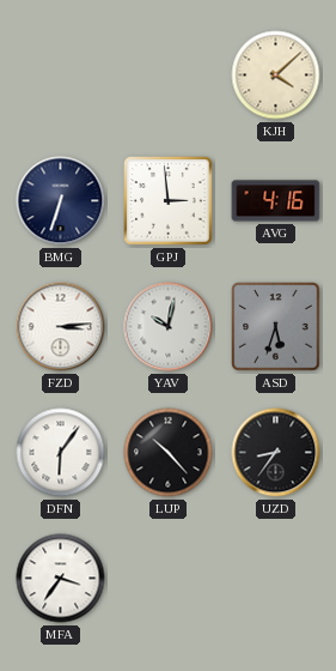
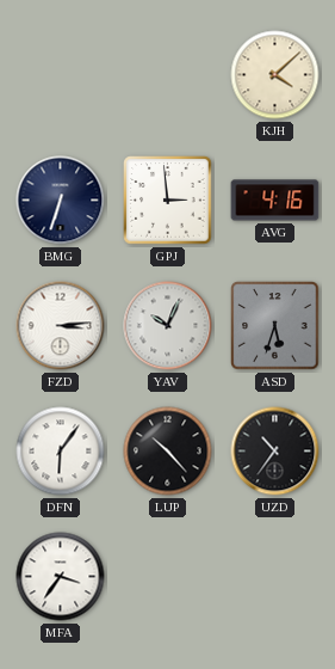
YAV: 10:02 -> 10:04 (168, 326)
UZD: 8:36 -> 10:36 (275, 452)
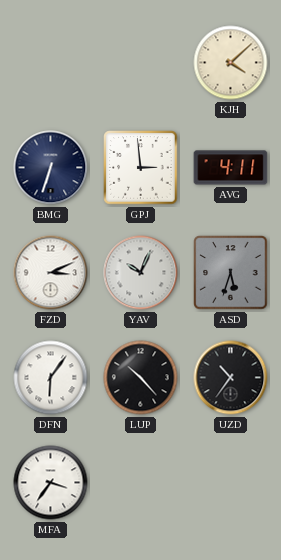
AVG: 4:16 -> 4:11 (231, 168)
FZD: 3:14 -> 3:11 (51, 273)
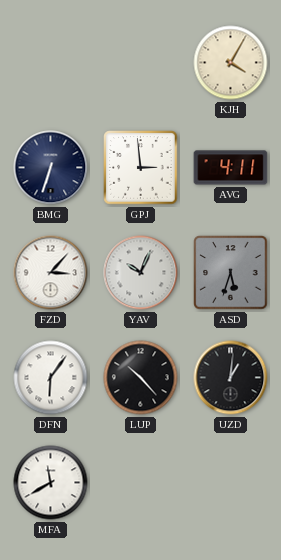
KJH: 4:08 -> 4:05 (231, 63)
FZD: 3:11 -> 3:07 (51, 273)
UZD: 10:36 -> 1:01 (231, 378)
MFA: 3:36 -> 11:40 (51, 483)
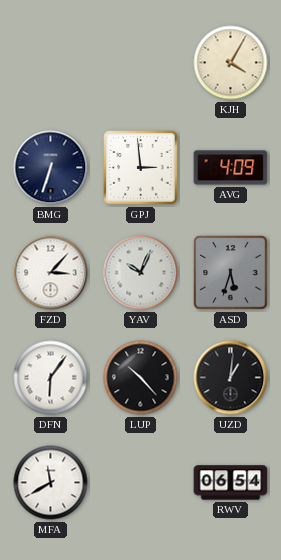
AVG: 4:11 -> 4:09 (231, 168)
RWV: none -> 06:54 (231, 483)
